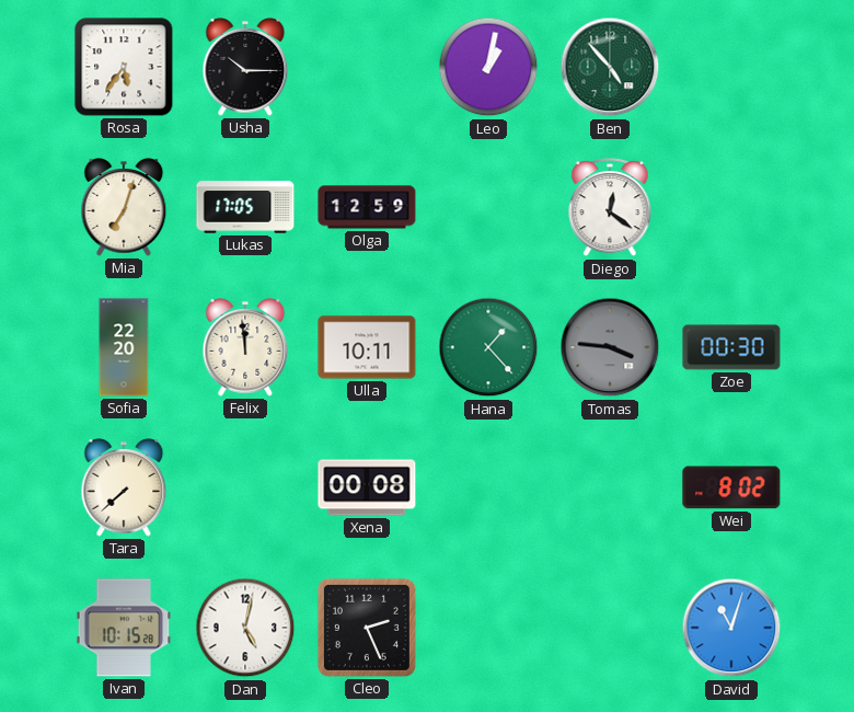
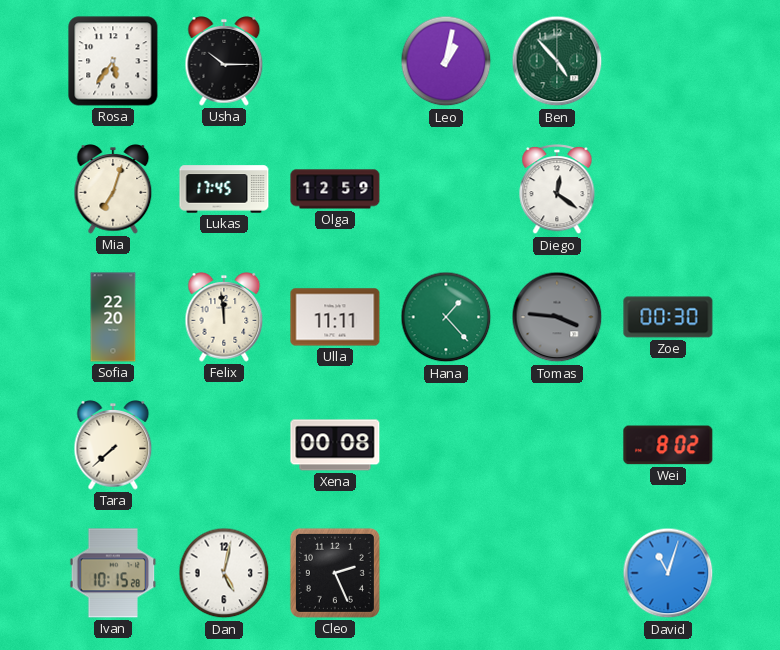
Lukas: 17:05 -> 17:45 (224, 189)
Ulla: 10:11 -> 11:11 (335, 317)
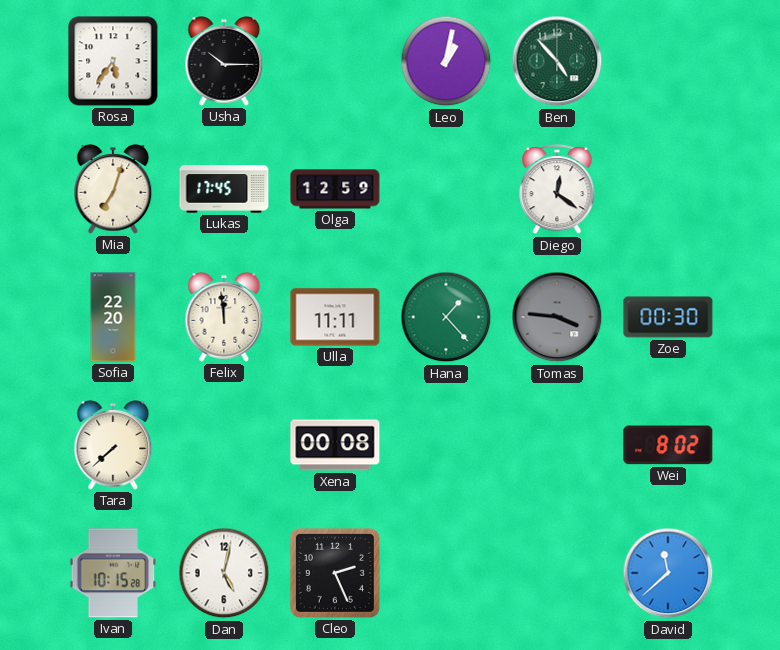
David: 11:03 -> 11:38 (668, 573)
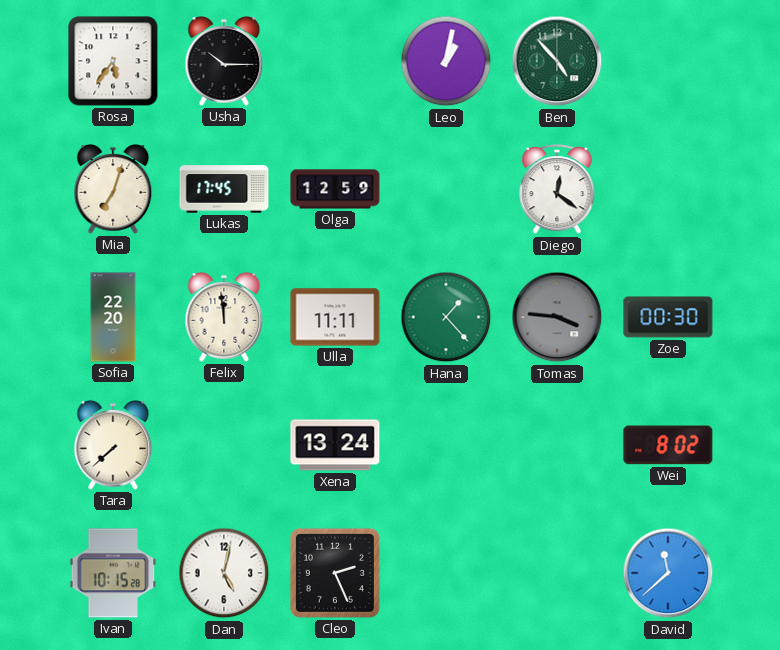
Xena: 00:08 -> 13:24 (335, 445)
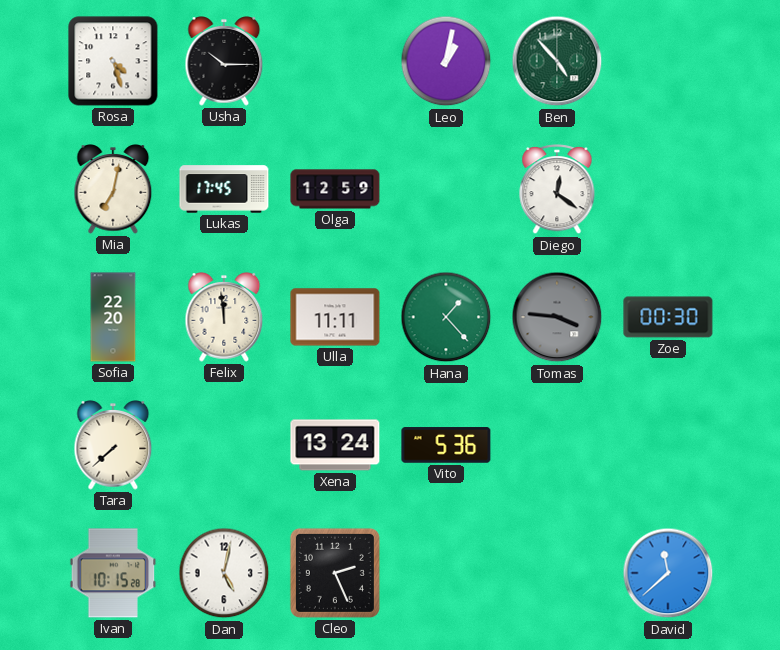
Rosa: 5:36 -> 4:27 (113, 61)
Mia: 7:03 -> 7:02 (113, 189)
Vito: none -> 5:36 (446, 445)
Wei: 8:02 -> none (668, 445)
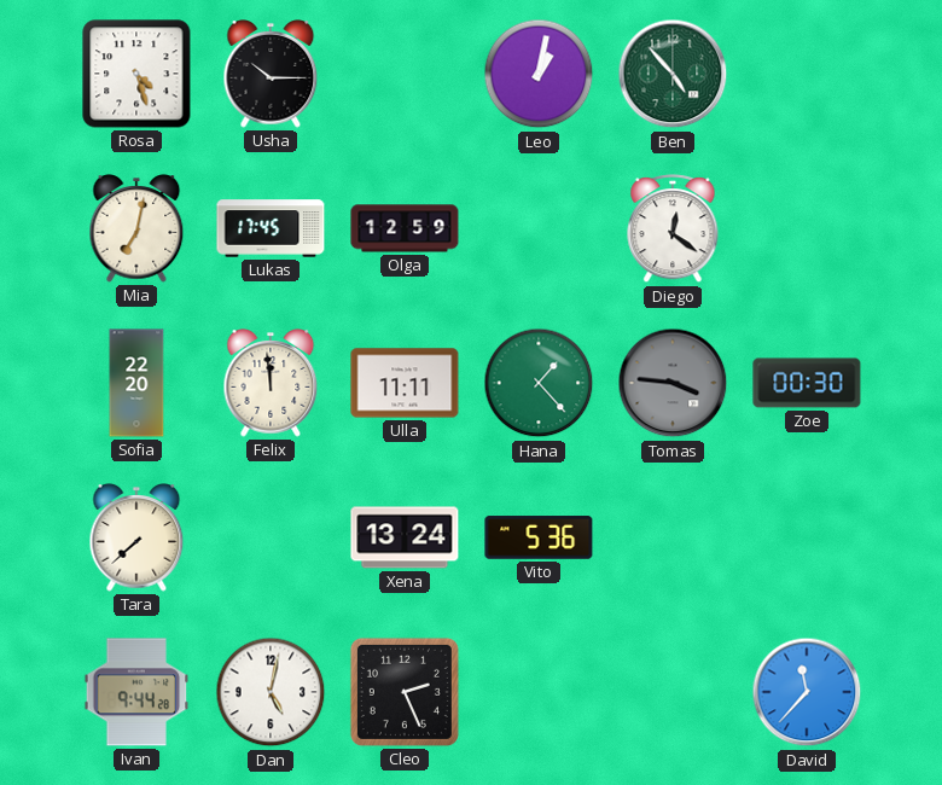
Ivan: 10:15 -> 9:44 (136, 692)
David: 11:38 -> 11:37 (807, 692)
